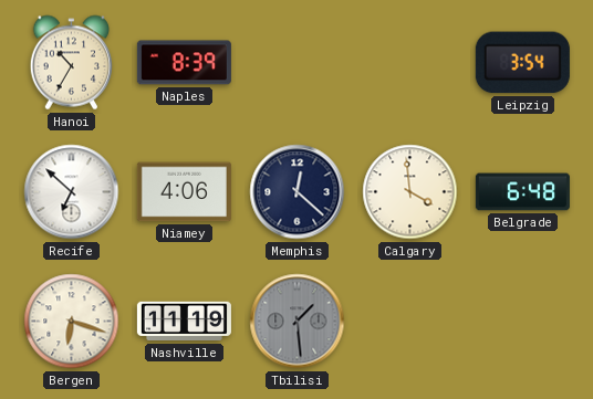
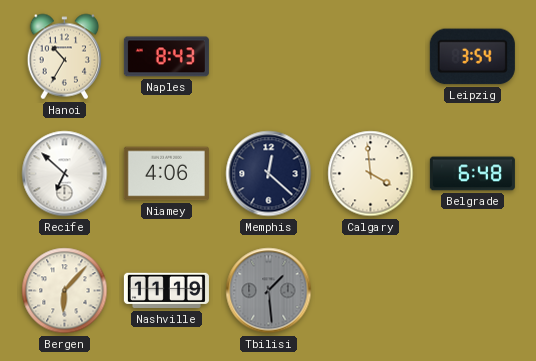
Naples: 8:39 -> 8:43 (166, 57)
Bergen: 6:18 -> 6:07 (65, 291)
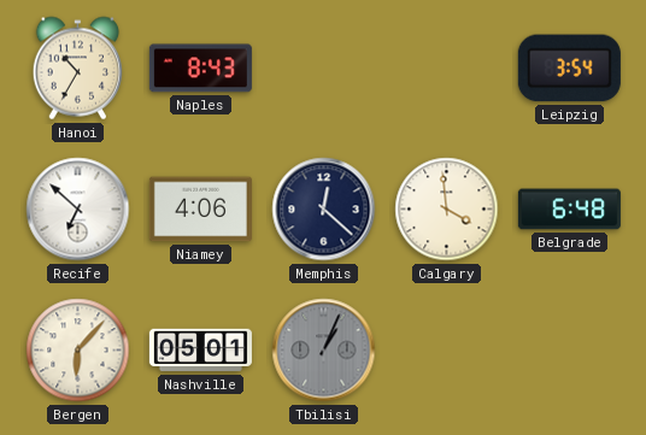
Nashville: 11:19 -> 05:01 (200, 351)
Tbilisi: 1:29 -> 1:04 (324, 351)
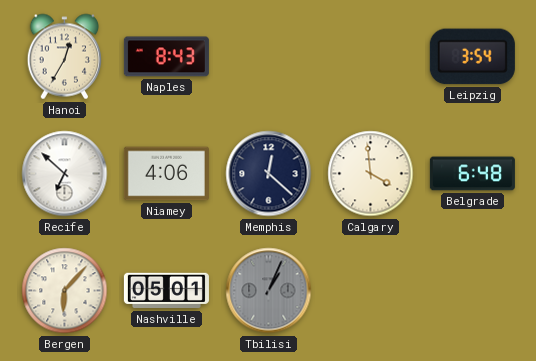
Hanoi: 10:35 -> 12:35 (65, 57)
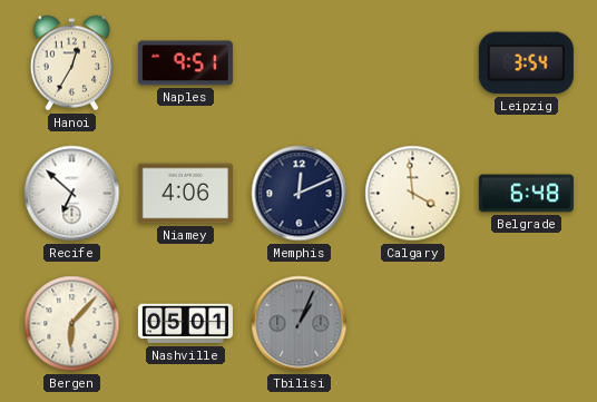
Naples: 8:43 -> 9:51 (185, 63)
Memphis: 12:22 -> 12:11 (300, 194)
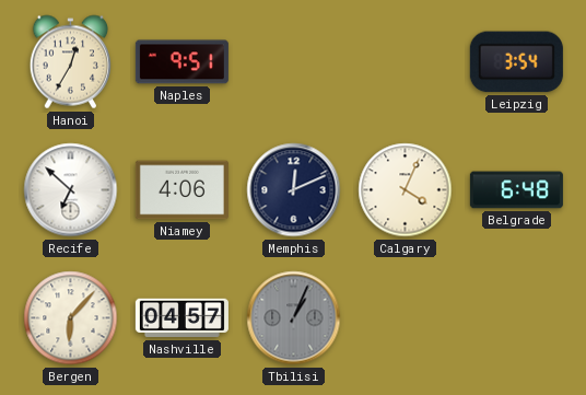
Calgary: 3:59 -> 4:04 (406, 190)
Nashville: 05:01 -> 04:57 (181, 318)
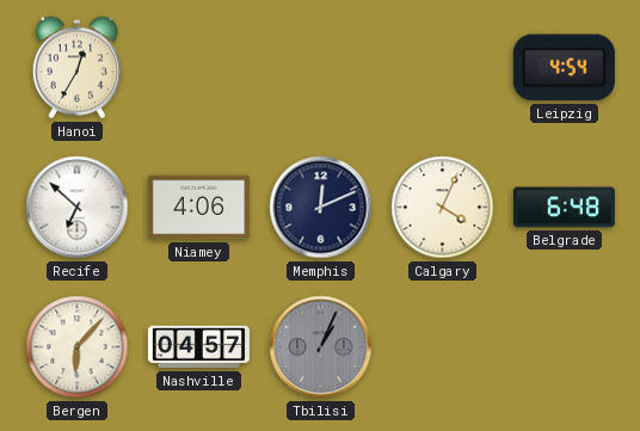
Naples: 9:51 -> none (181, 62)
Leipzig: 3:54 -> 4:54 (564, 68)
